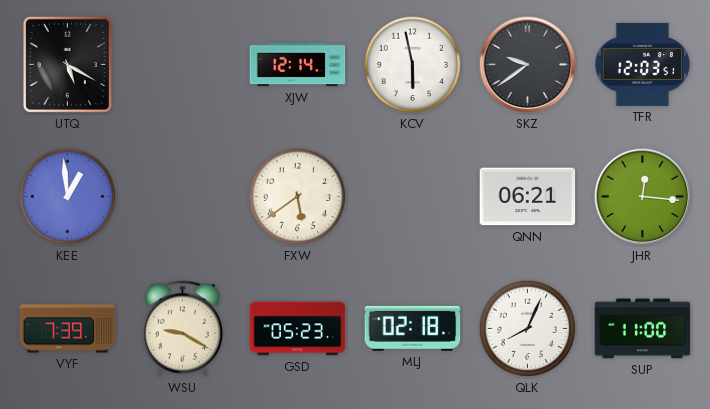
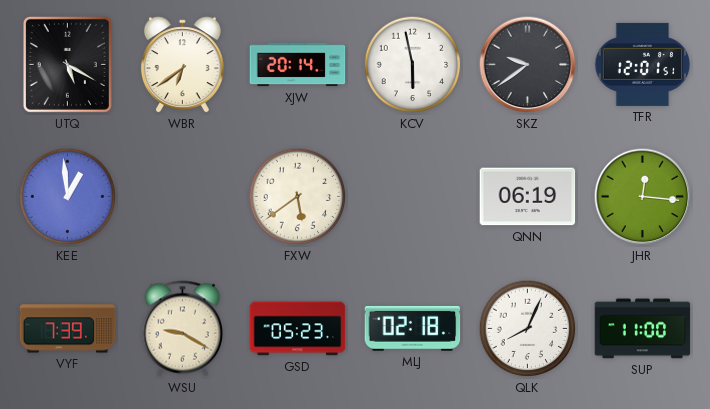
WBR: none -> 6:39 (182, 65)
XJW: 12:14 -> 20:14 (298, 65)
TFR: 12:03 -> 12:01 (643, 64)
QNN: 06:21 -> 06:19 (528, 197)
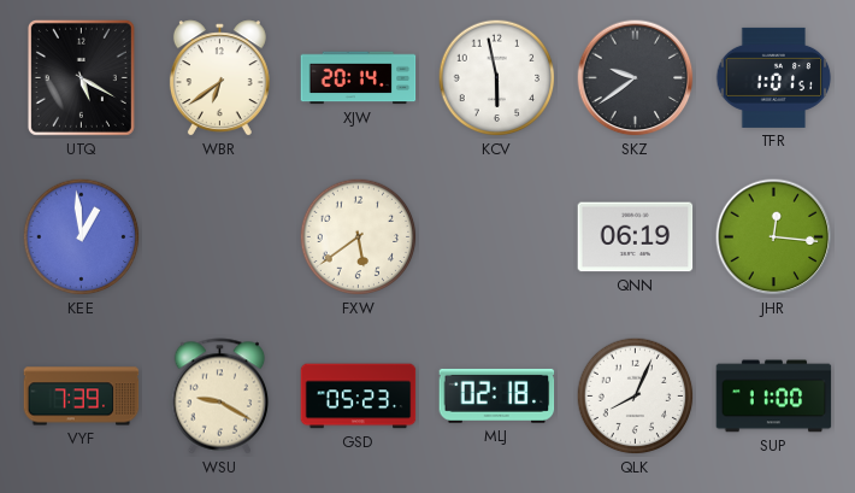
TFR: 12:01 -> 1:01 (774, 77)
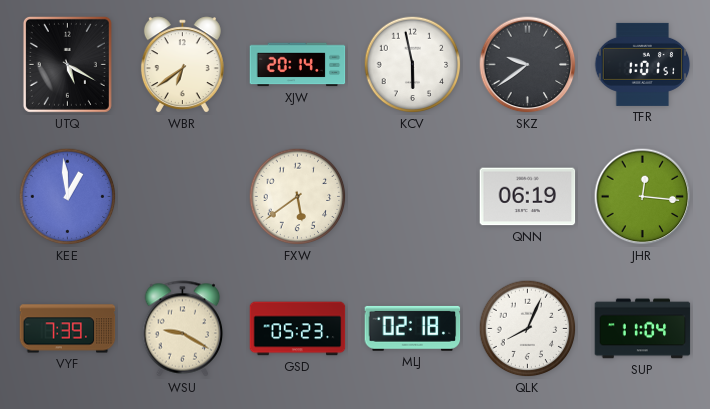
SUP: 11:00 -> 11:04 (643, 329)
